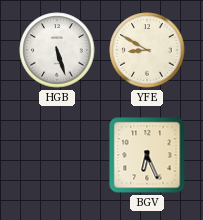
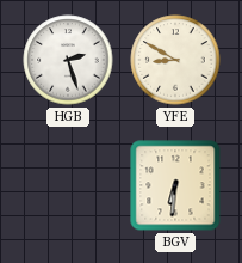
HGB: 5:27 -> 2:27 (68, 60)
BGV: 6:26 -> 6:31 (175, 185)
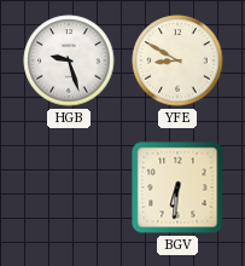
HGB: 2:27 -> 9:27 (69, 60)
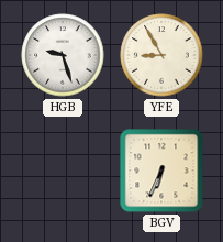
YFE: 8:50 -> 8:55 (161, 55)
BGV: 6:31 -> 6:34 (161, 170)
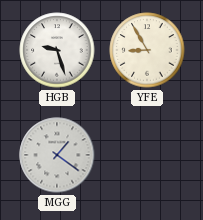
MGG: none -> 1:21 (57, 155)
BGV: 6:34 -> none (161, 170)
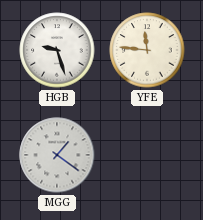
YFE: 8:55 -> 11:46 (147, 50)
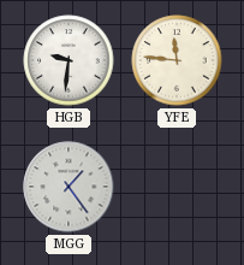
HGB: 9:27 -> 9:31 (69, 60)
MGG: 1:21 -> 1:24 (69, 187)
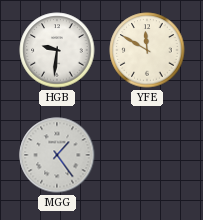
YFE: 11:46 -> 11:50 (147, 50)
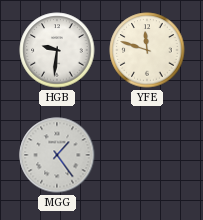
YFE: 11:50 -> 11:48 (147, 50)
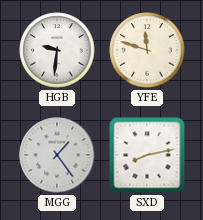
SXD: none -> 8:13 (147, 155)
